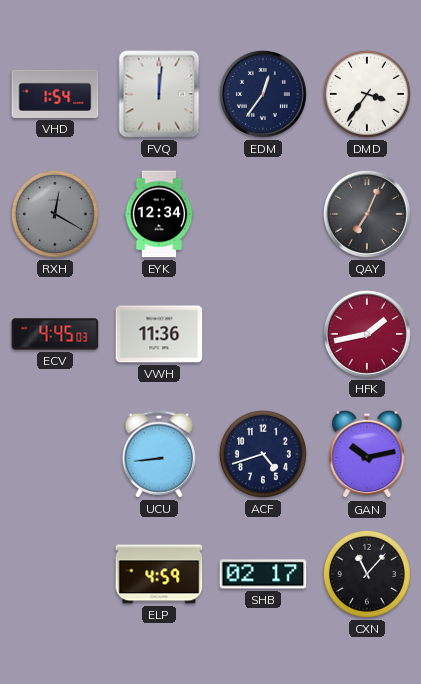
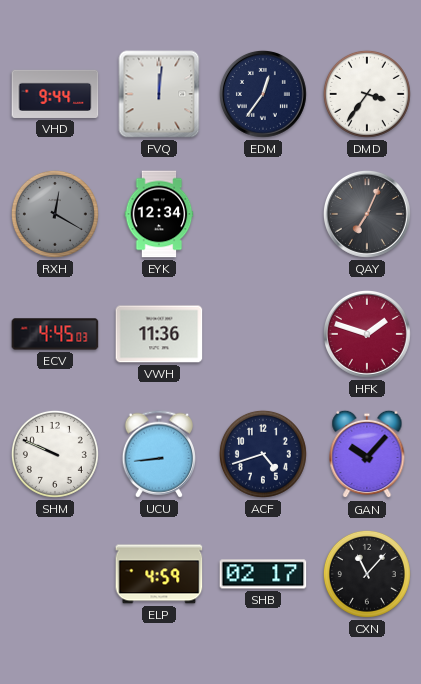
VHD: 1:54 -> 9:44 (55, 94)
HFK: 1:43 -> 1:48 (367, 334)
SHM: none -> 9:49 (55, 454)
GAN: 10:13 -> 10:07 (367, 454)
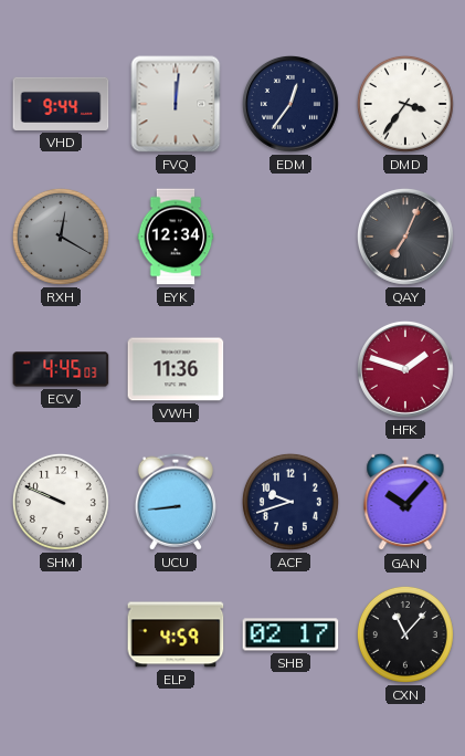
ACF: 4:42 -> 9:42 (290, 502)
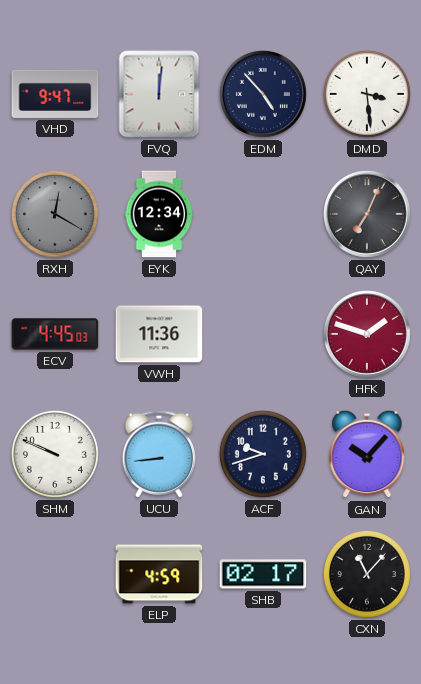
VHD: 9:44 -> 9:47 (55, 94)
EDM: 12:36 -> 4:53 (263, 94)
DMD: 3:36 -> 3:29 (367, 94)
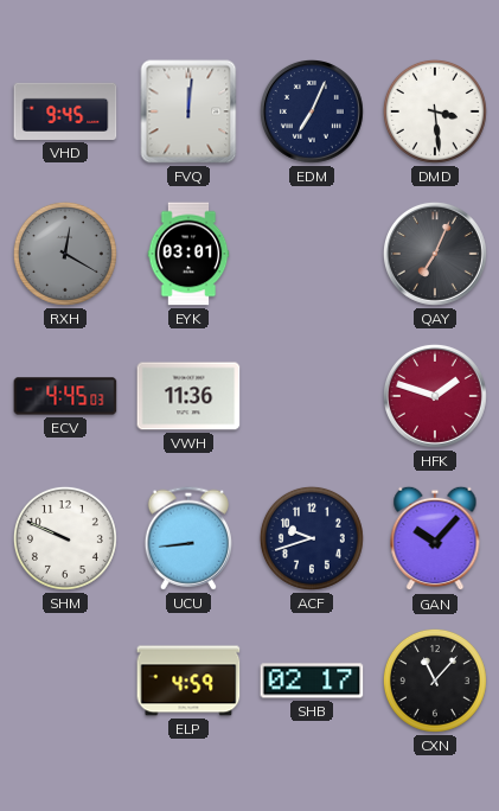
VHD: 9:47 -> 9:45 (65, 111)
EDM: 4:53 -> 7:04 (312, 111)
EYK: 12:34 -> 03:01 (188, 254)
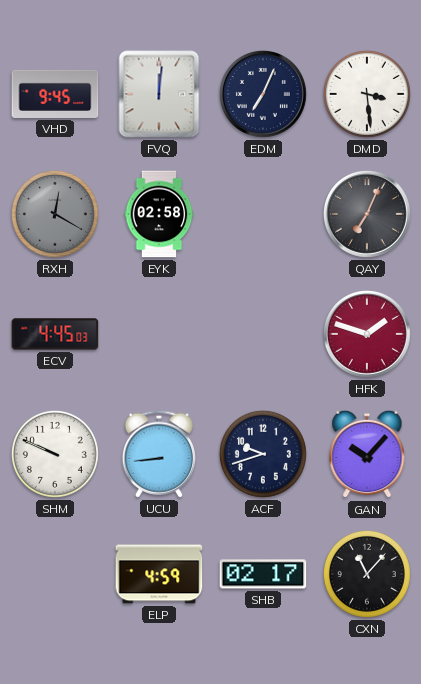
EYK: 03:01 -> 02:58 (159, 214)
VWH: 11:36 -> none (188, 396)
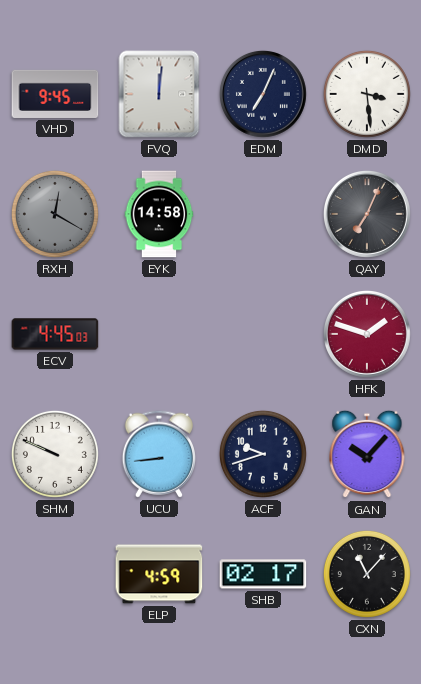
EYK: 02:58 -> 14:58 (159, 214)
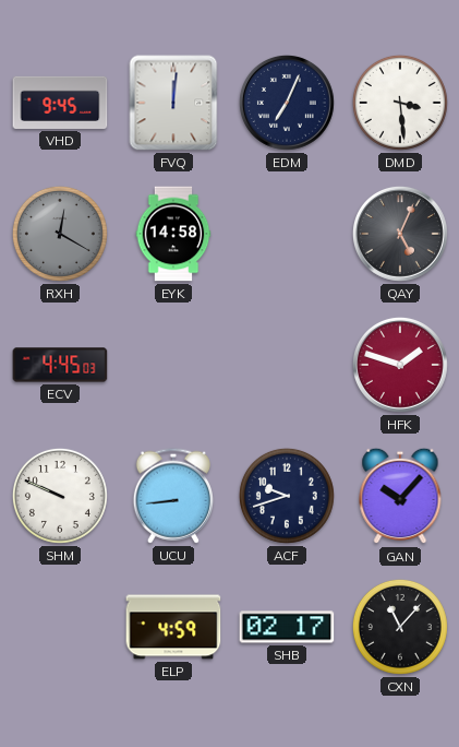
QAY: 7:04 -> 5:04 (400, 234)
